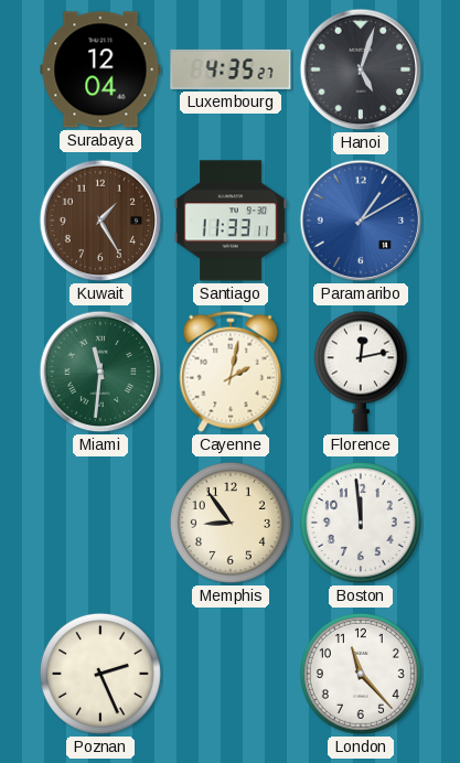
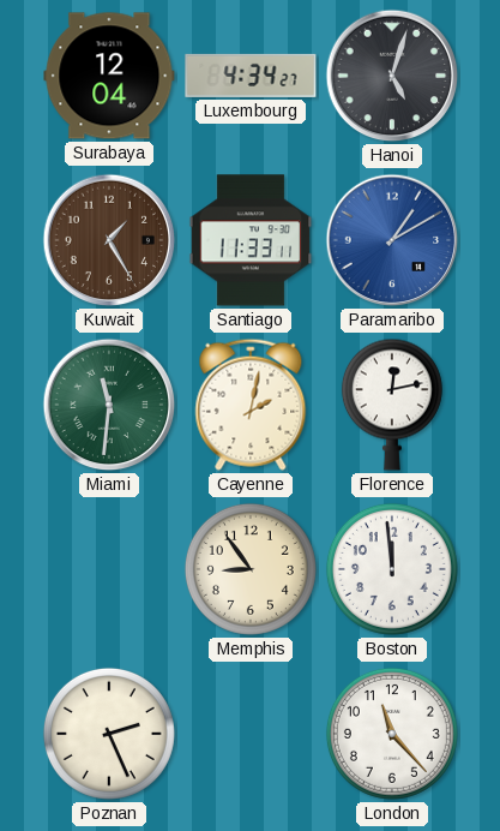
Luxembourg: 4:35 -> 4:34 (251, 76)
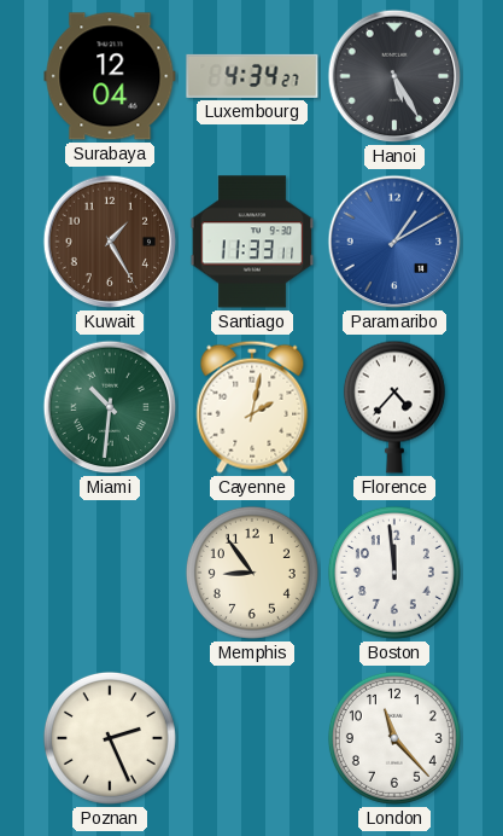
Hanoi: 5:03 -> 5:25 (394, 76)
Miami: 11:31 -> 10:31 (110, 407)
Florence: 12:13 -> 4:37 (394, 407)
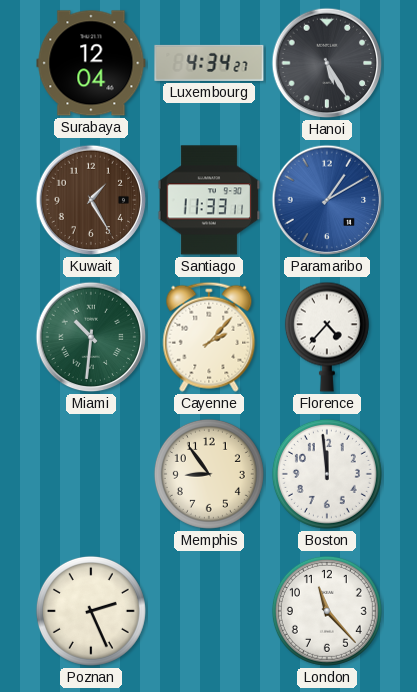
Cayenne: 2:02 -> 2:07 (209, 337)
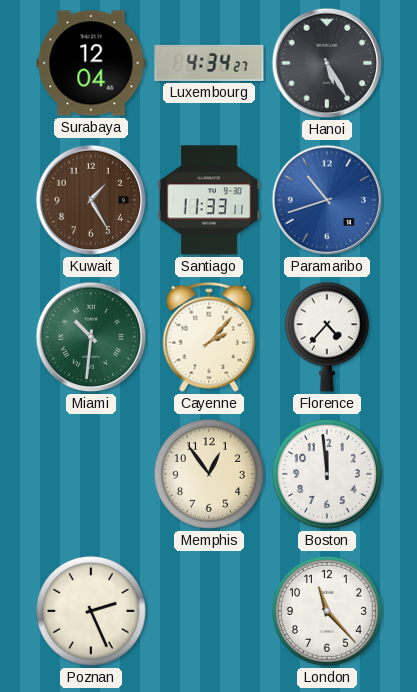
Paramaribo: 1:10 -> 10:42 (327, 200)
Memphis: 8:54 -> 12:54 (209, 474)
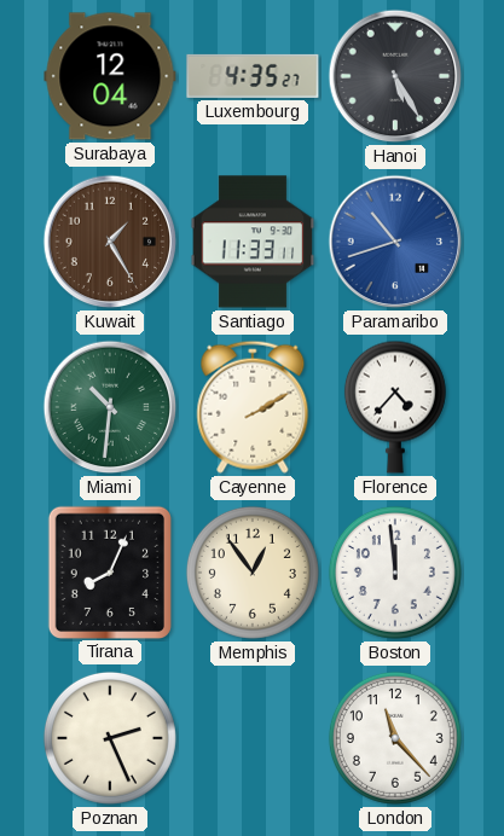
Luxembourg: 4:34 -> 4:35 (253, 76)
Cayenne: 2:07 -> 2:10 (253, 407)
Tirana: none -> 8:04 (109, 571)
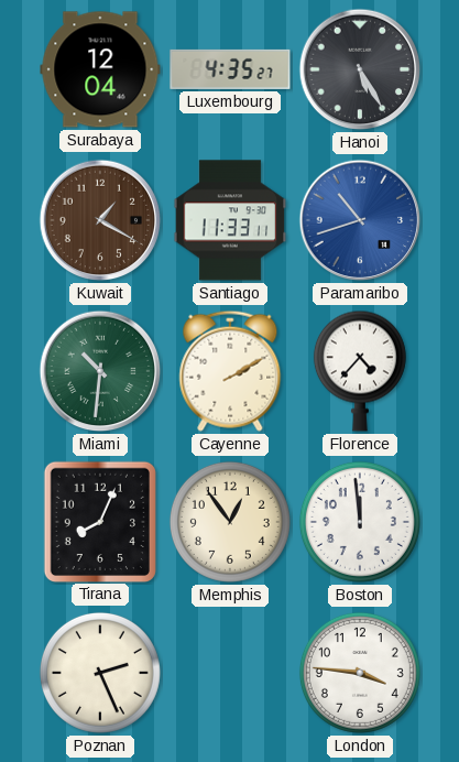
Kuwait: 1:25 -> 1:20 (100, 220)
London: 11:23 -> 3:46 (360, 673)
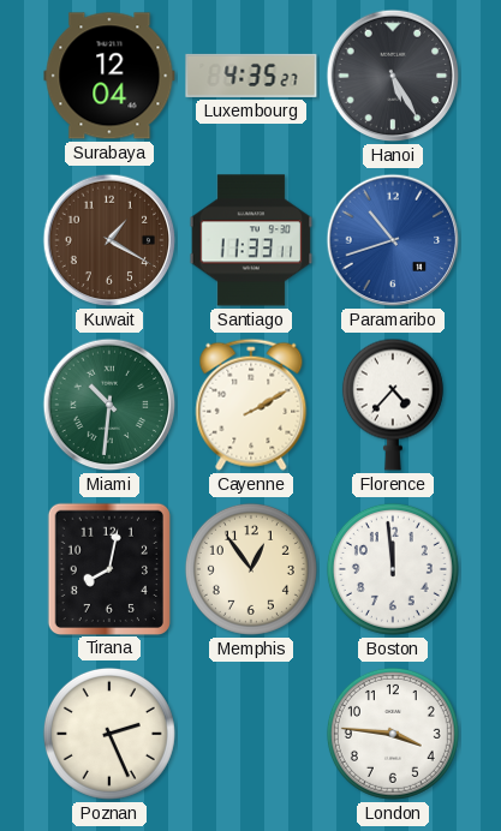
Tirana: 8:04 -> 8:02 (108, 568)
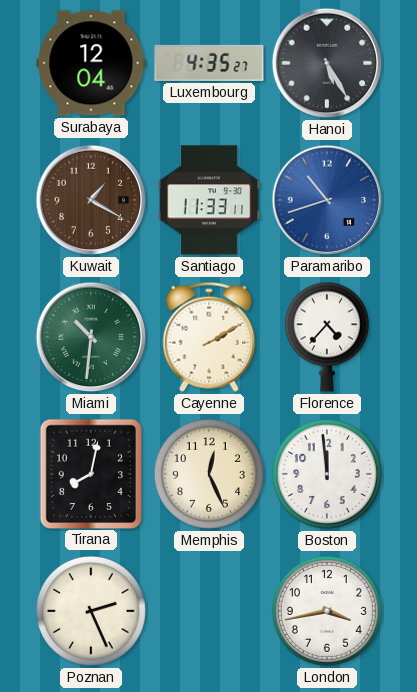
Memphis: 12:54 -> 12:26 (209, 474)
London: 3:46 -> 3:43 (327, 611)
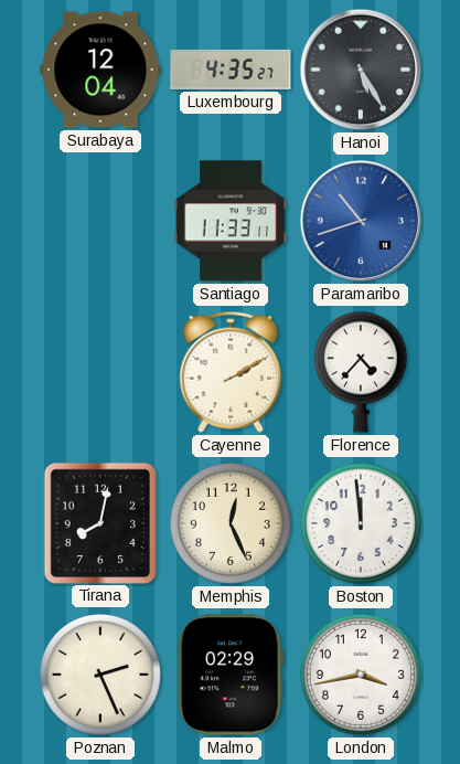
Kuwait: 1:20 -> none (91, 200)
Miami: 10:31 -> none (91, 337)
Malmo: none -> 02:29 (231, 675)
